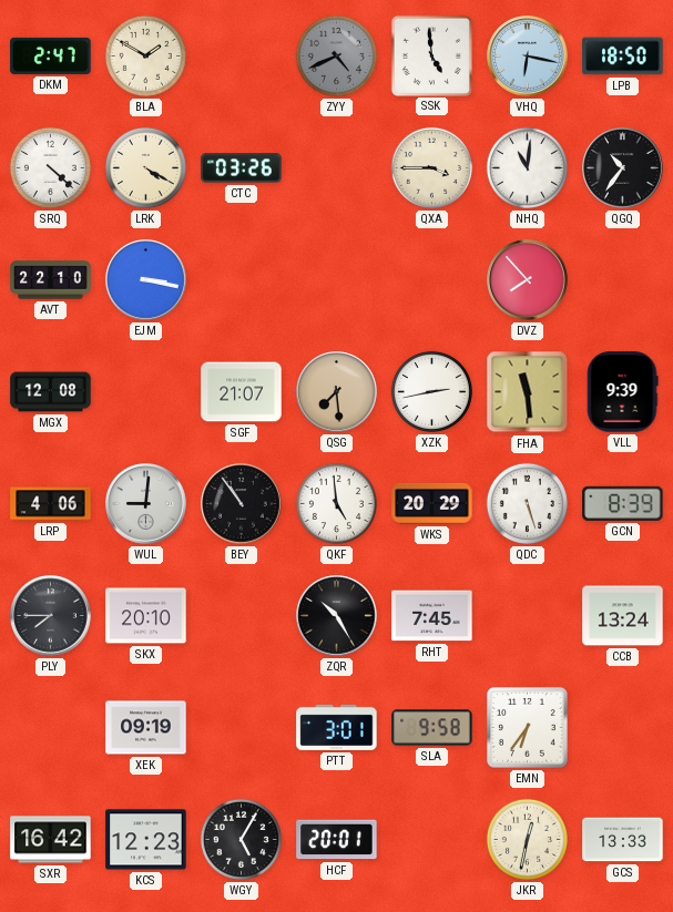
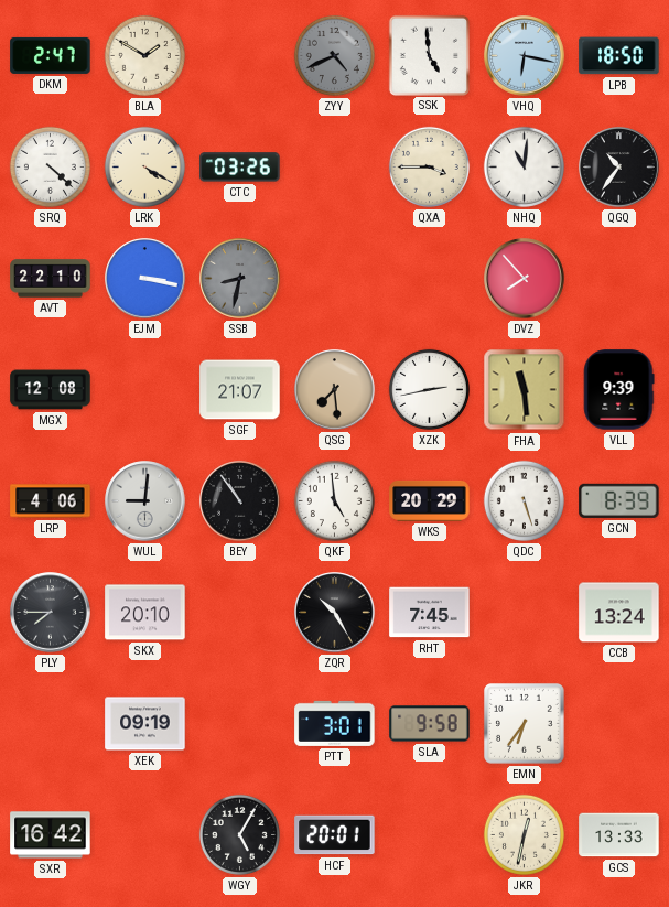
SSB: none -> 8:32 (240, 279)
KCS: 12:23 -> none (146, 840)
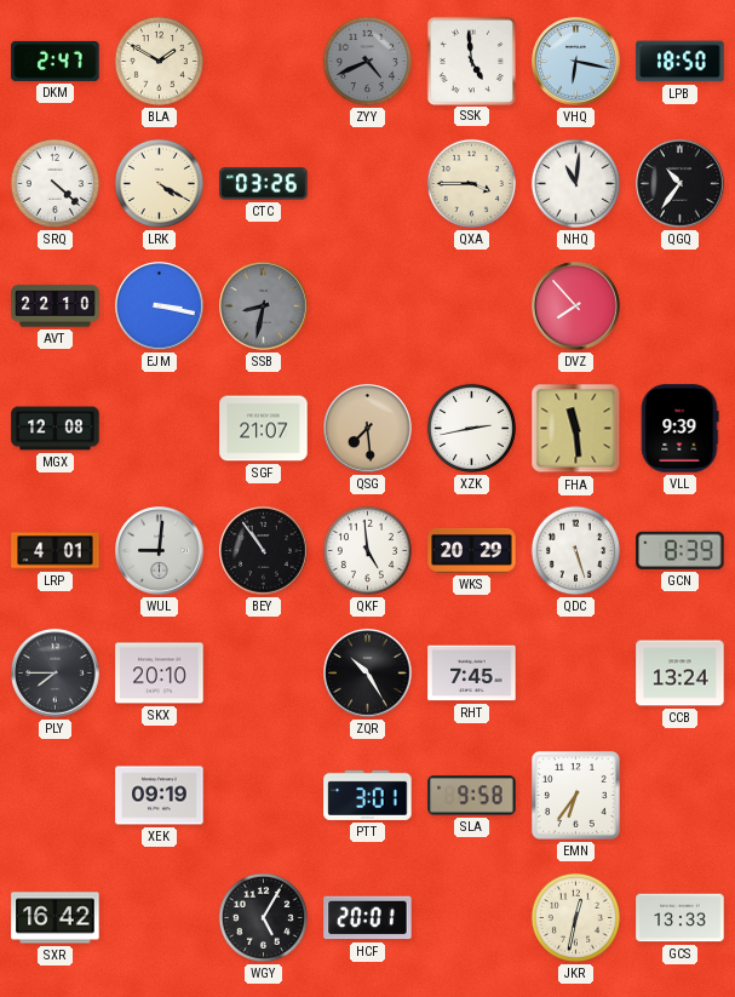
LRP: 4:06 -> 4:01 (56, 551)
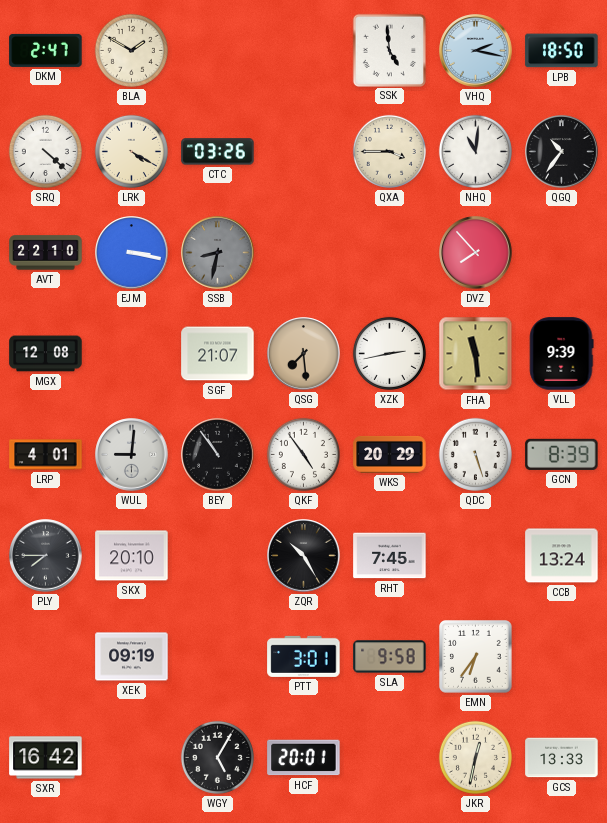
ZYY: 4:41 -> none (367, 61)
VHQ: 6:17 -> 2:17 (476, 51)
QKF: 4:59 -> 4:54 (303, 454)
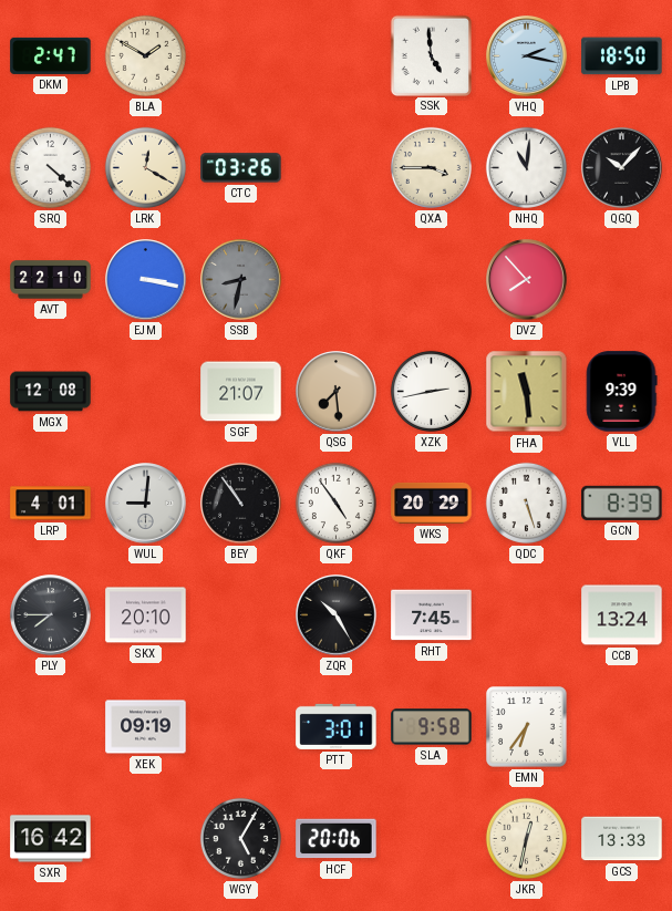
LRK: 4:20 -> 12:20 (145, 167)
QGQ: 10:36 -> 10:07 (622, 168)
HCF: 20:01 -> 20:06 (337, 839)
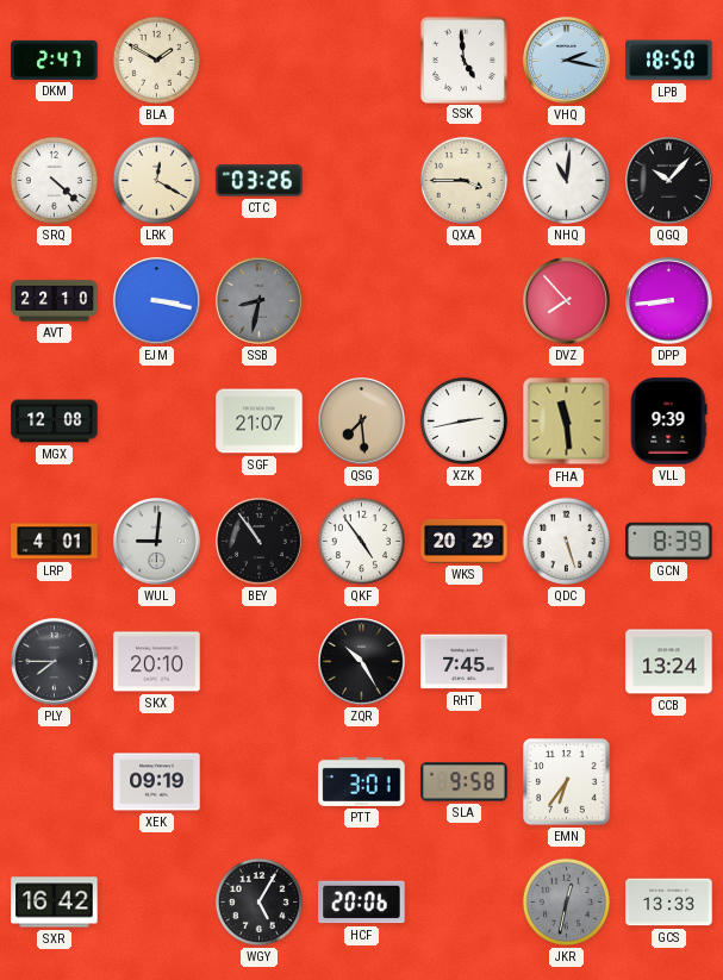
DPP: none -> 8:44 (669, 301)
JKR dial: cream -> grey (566, 901)
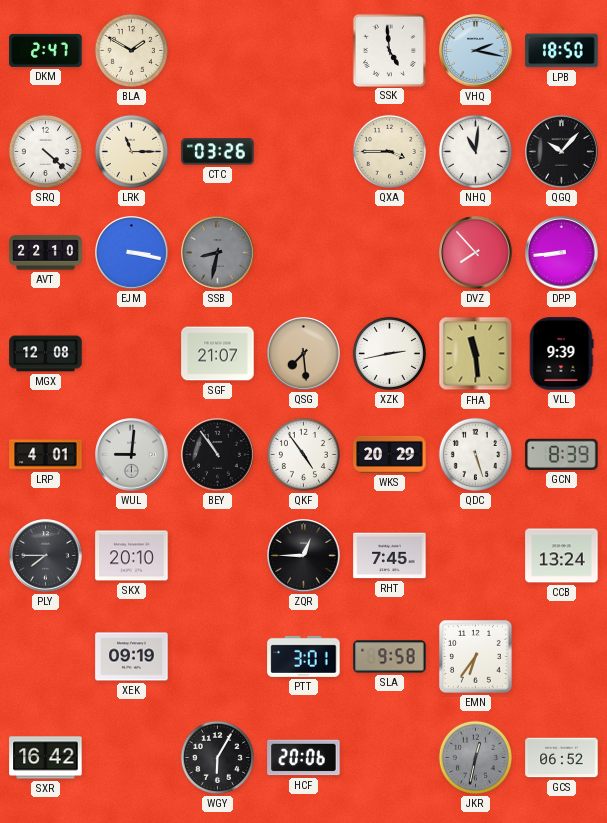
LRK: 12:20 -> 11:15 (131, 151)
ZQR: 10:25 -> 12:45 (304, 556)
WGY: 5:05 -> 6:05 (217, 757)
GCS: 13:33 -> 06:52 (562, 758)
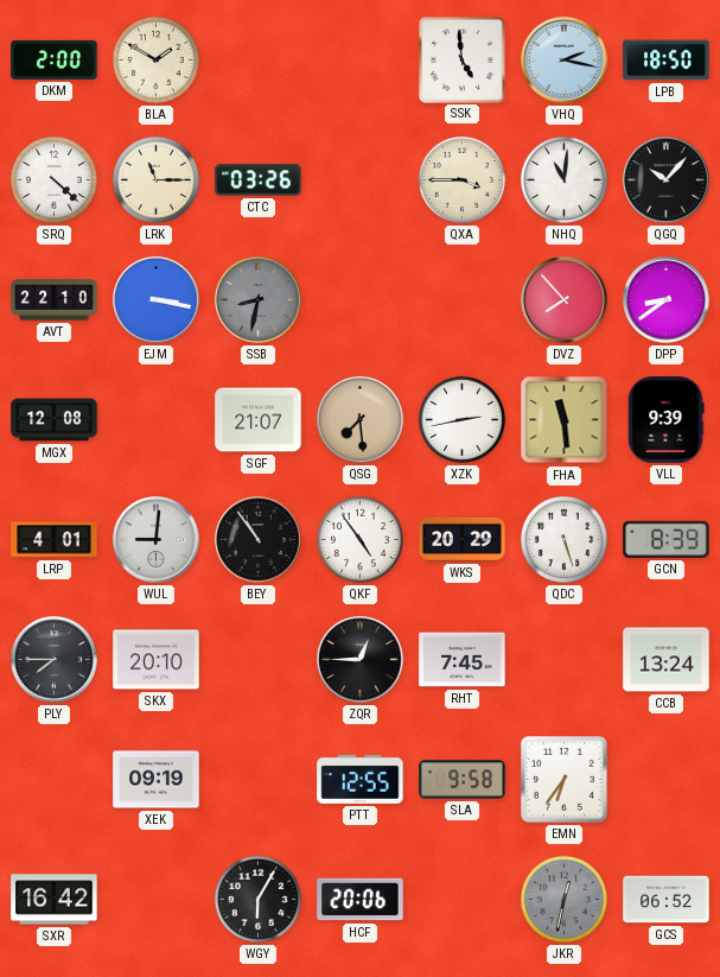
DKM: 2:47 -> 2:00 (55, 59)
DPP: 8:44 -> 8:39 (667, 300)
PTT: 3:01 -> 12:55 (361, 779)
